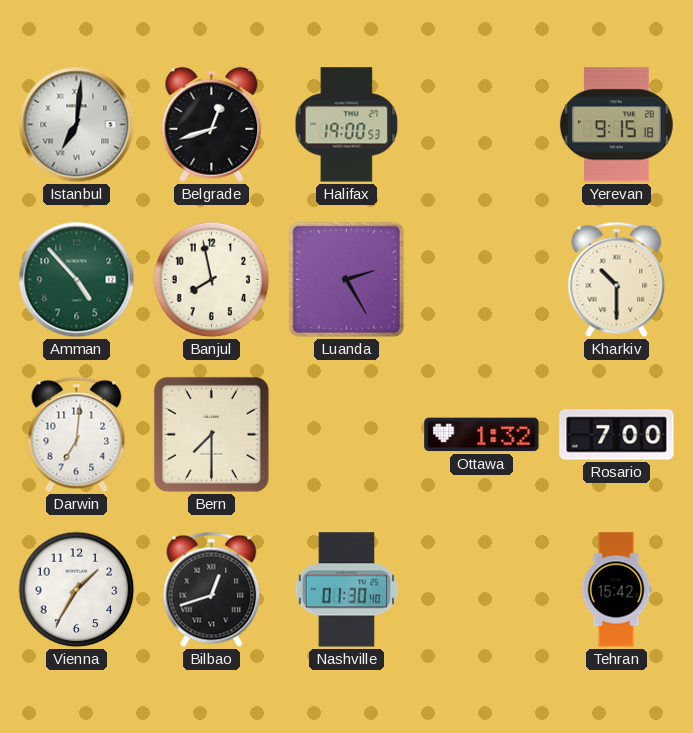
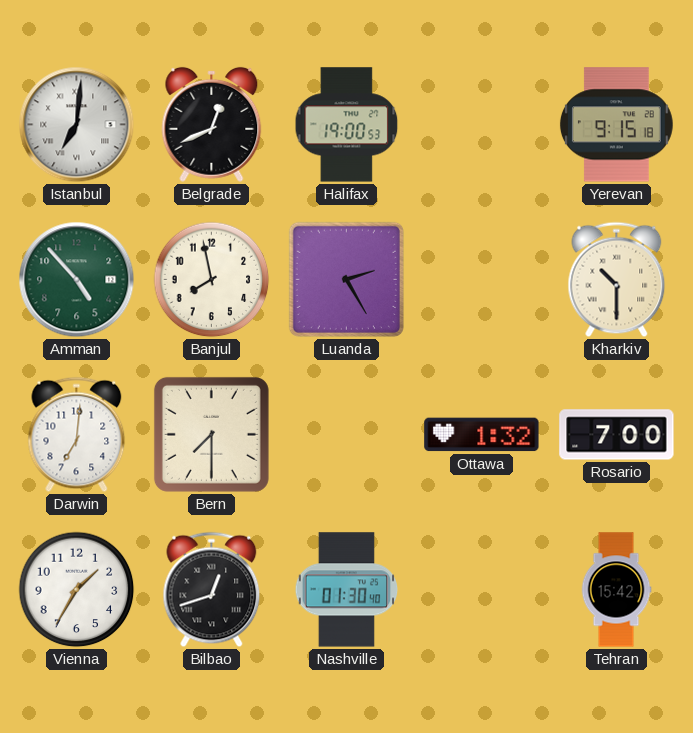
Belgrade: 12:42 -> 12:41 (212, 124)
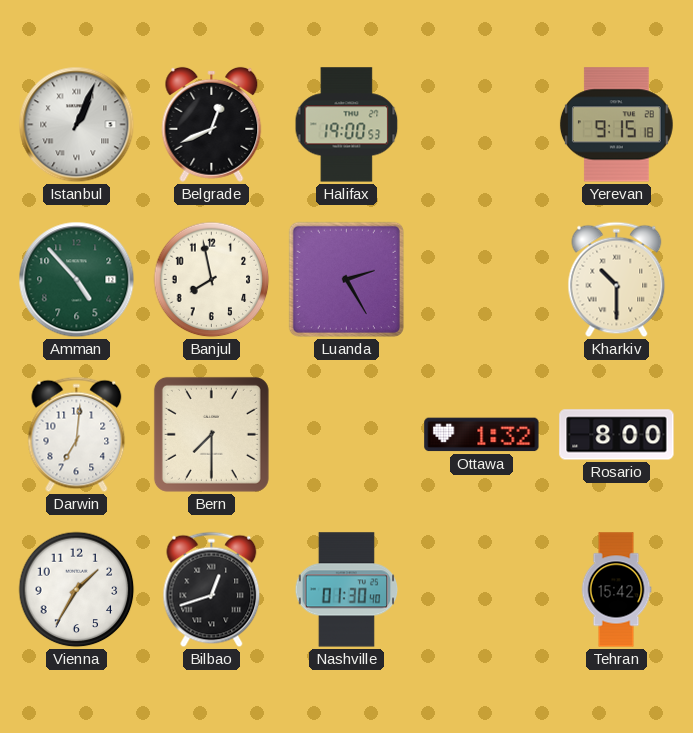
Istanbul: 7:01 -> 1:04 (77, 125)
Rosario: 7:00 -> 8:00 (617, 435)
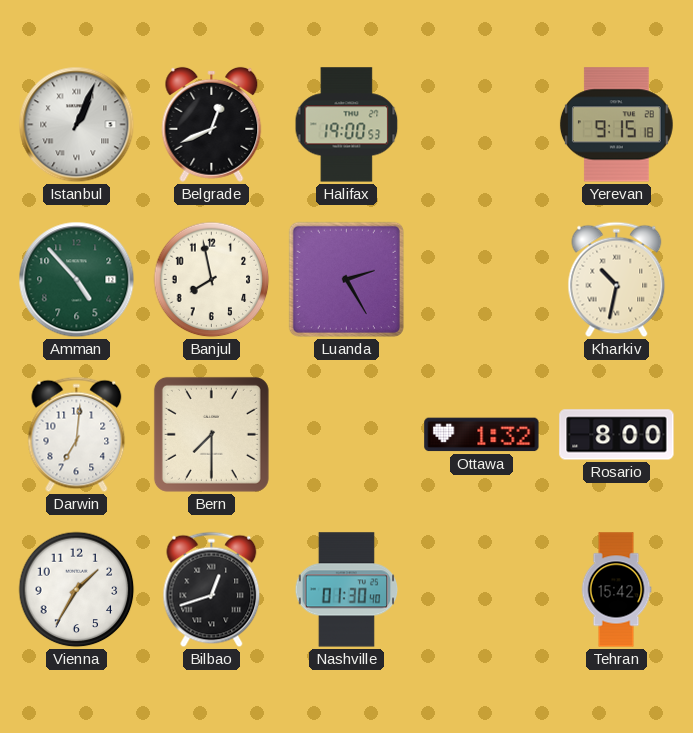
Kharkiv: 10:30 -> 10:32 (617, 280)
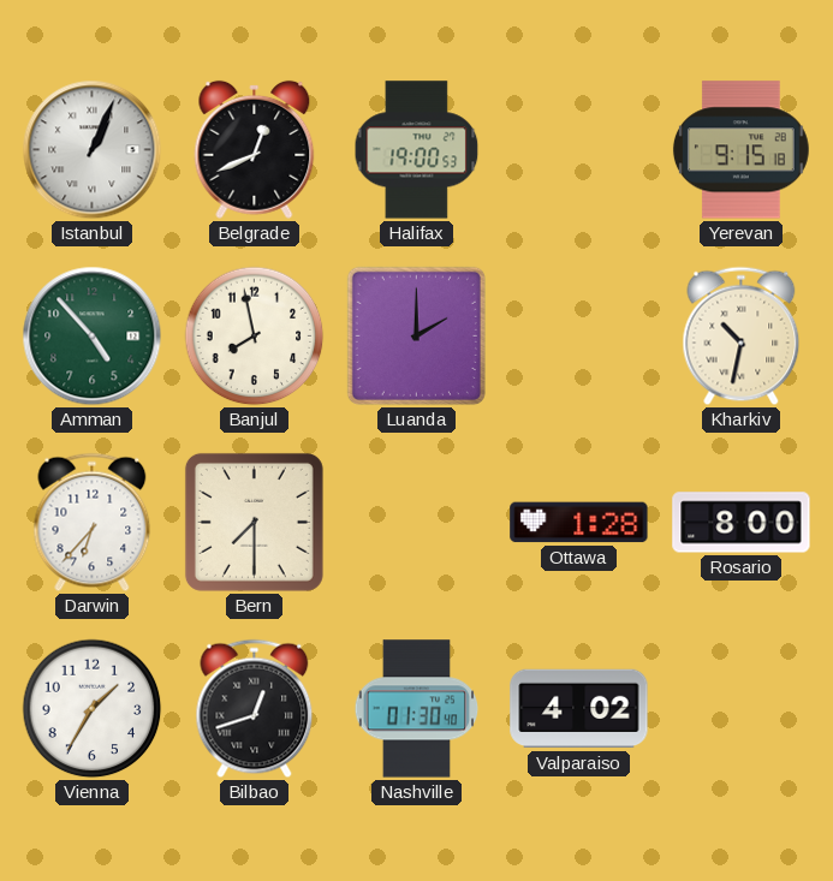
Luanda: 2:25 -> 2:00 (416, 335)
Darwin: 7:01 -> 6:37 (93, 523)
Ottawa: 1:32 -> 1:28 (579, 523)
Valparaiso: none -> 4:02 (579, 709)
Tehran: 15:42 -> none (616, 590)
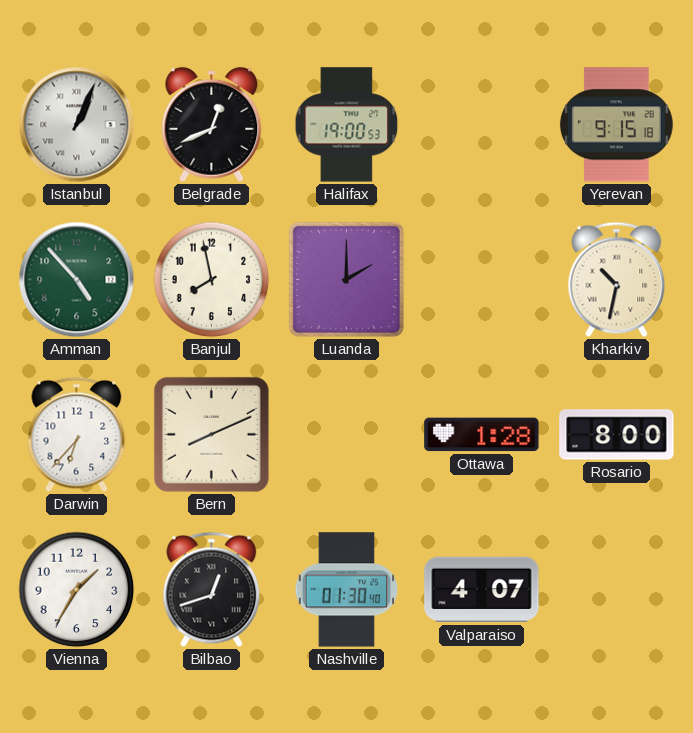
Bern: 7:30 -> 8:11 (211, 434)
Valparaiso: 4:02 -> 4:07 (482, 590)
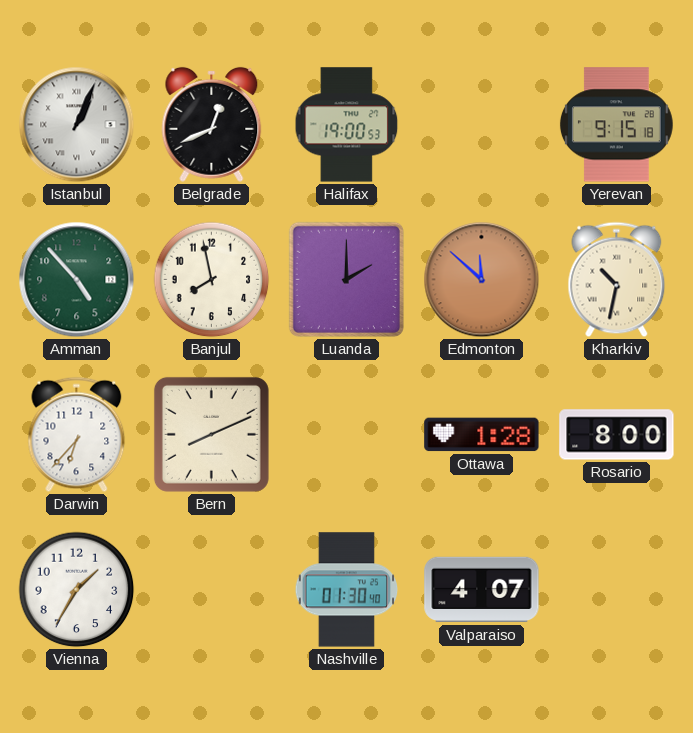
Edmonton: none -> 11:52 (482, 280)
Bilbao: 12:42 -> none (212, 590)
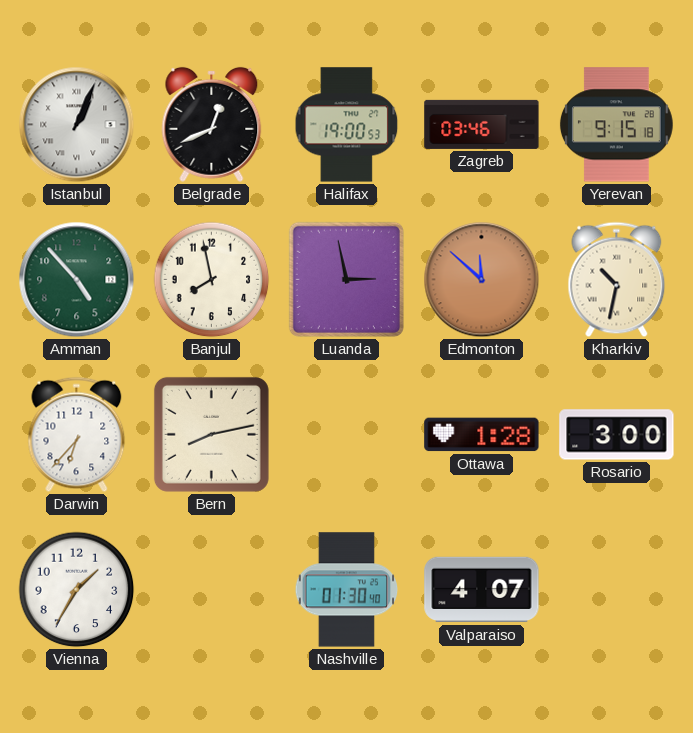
Zagreb: none -> 03:46 (482, 124)
Luanda: 2:00 -> 2:58 (346, 279)
Bern: 8:11 -> 8:13 (211, 434)
Rosario: 8:00 -> 3:00 (617, 435)
